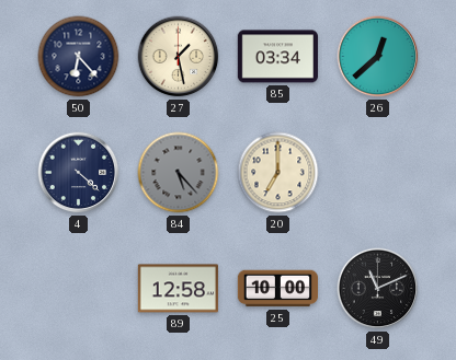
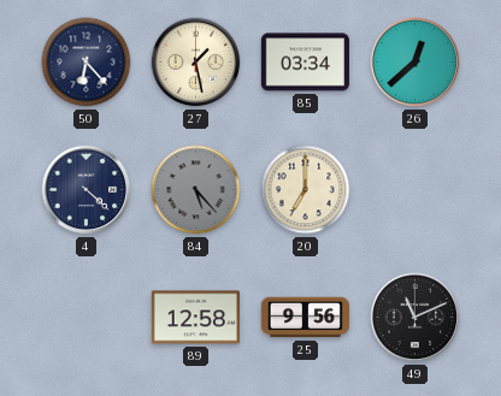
25: 10:00 -> 9:56 (305, 318)
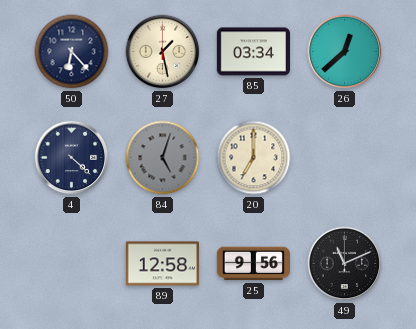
84: 5:23 -> 5:03 (163, 158)
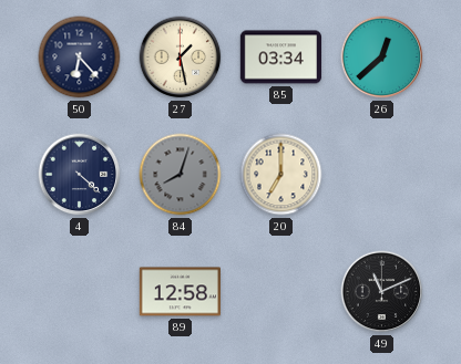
84: 5:03 -> 8:03 (181, 175)
25: 9:56 -> none (253, 264)
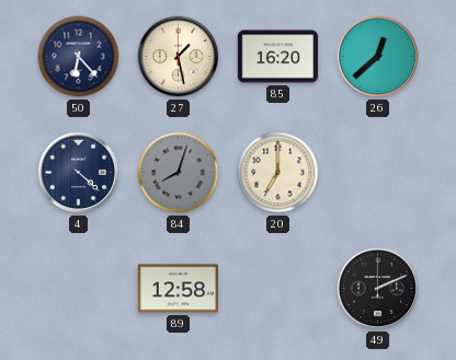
85: 03:34 -> 16:20 (277, 57)
49: 11:11 -> 2:11 (378, 289)
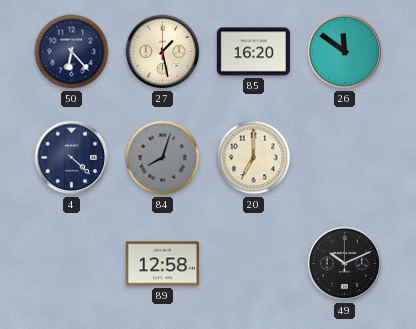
26: 12:38 -> 11:51 (345, 52)
49: 2:11 -> 10:11 (345, 264)
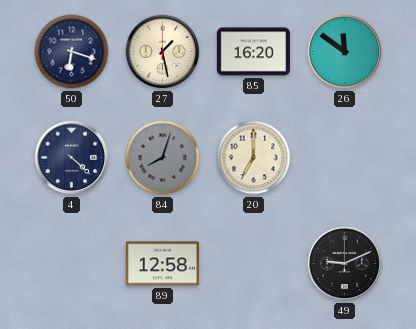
50: 6:23 -> 6:18 (72, 52)
49: 10:11 -> 9:11 (345, 264)
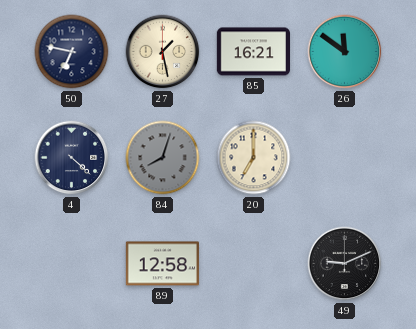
50: 6:18 -> 6:47 (72, 52)
85: 16:20 -> 16:21 (253, 52)
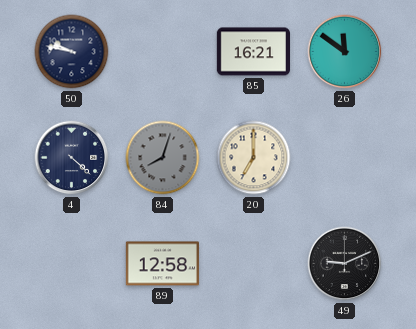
50: 6:47 -> 9:47 (72, 52)
27: 1:28 -> none (163, 52)
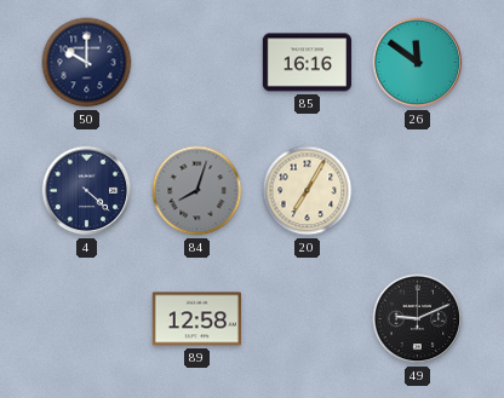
50: 9:47 -> 10:00 (87, 63)
85: 16:21 -> 16:16 (307, 63)
20: 7:00 -> 7:05 (308, 191)
